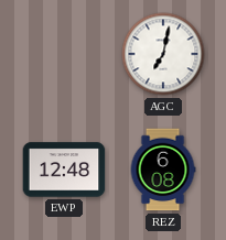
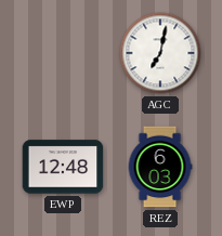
REZ: 6:08 -> 6:03 (160, 167)
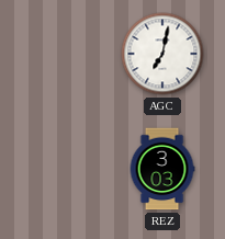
EWP: 12:48 -> none (63, 167)
REZ: 6:03 -> 3:03 (162, 169)
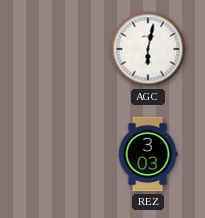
AGC: 7:02 -> 6:02 (148, 49)
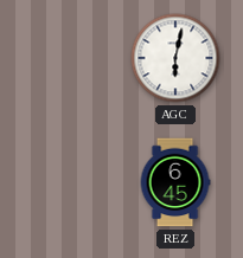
REZ: 3:03 -> 6:45 (175, 182)
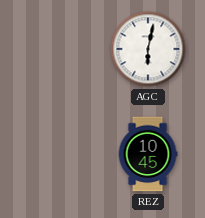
REZ: 6:45 -> 10:45 (148, 154)
